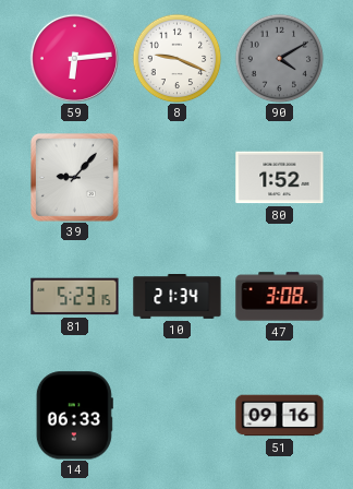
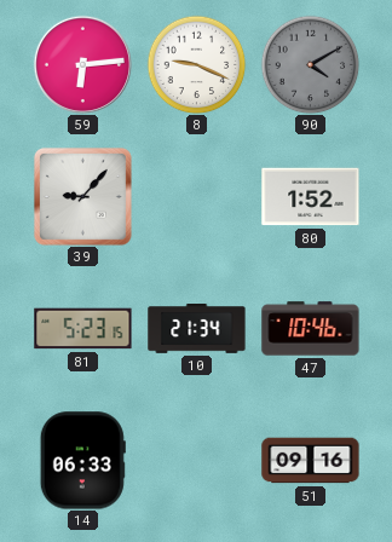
47: 3:08 -> 10:46 (311, 329)
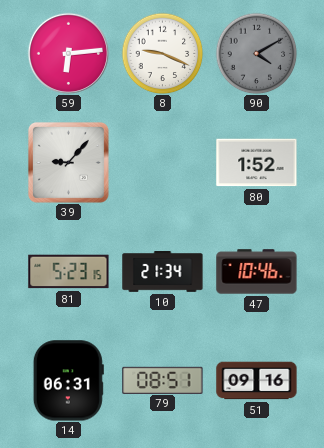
14: 06:33 -> 06:31 (68, 381)
79: none -> 08:51 (163, 380)
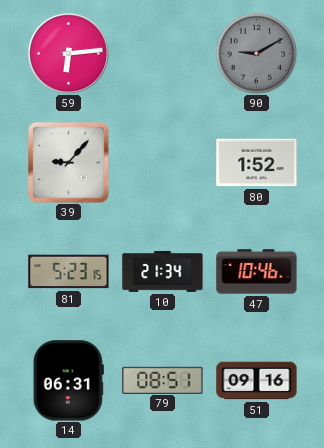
8: 9:19 -> none (162, 53)
90: 4:10 -> 9:10 (256, 53)
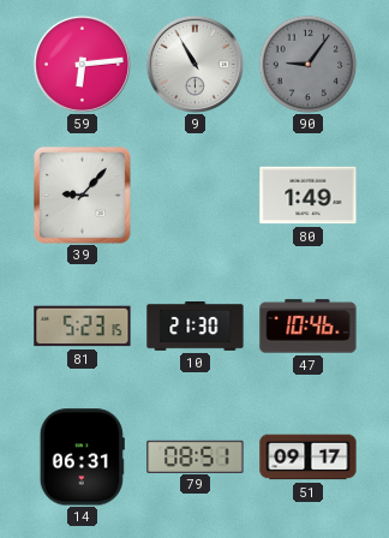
9: none -> 10:55 (194, 64)
90: 9:10 -> 9:06 (307, 64)
80: 1:52 -> 1:49 (309, 196)
10: 21:34 -> 21:30 (196, 327)
51: 09:16 -> 09:17 (309, 458)
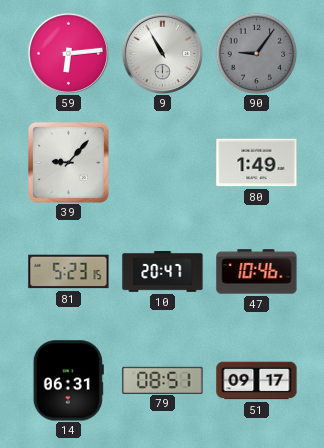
10: 21:30 -> 20:47 (163, 272)
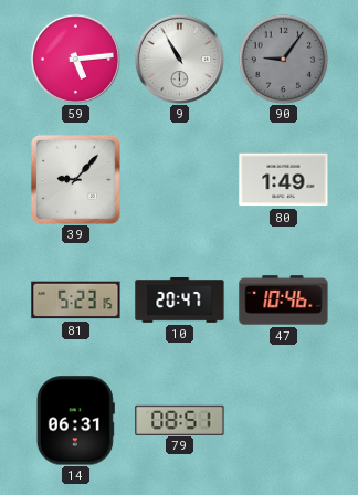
59: 6:14 -> 5:14 (75, 59)
51: 09:17 -> none (257, 381)
